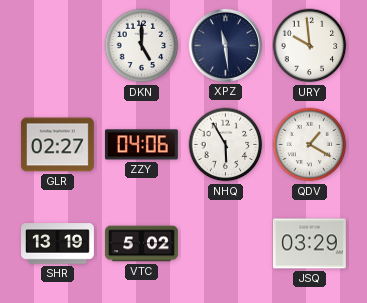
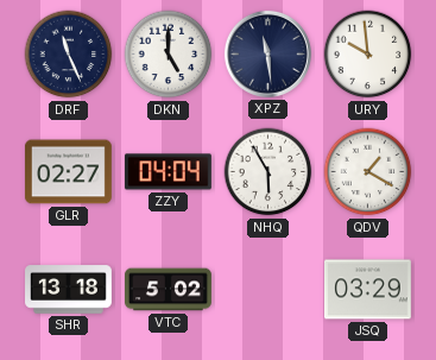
DRF: none -> 11:26 (69, 55)
ZZY: 04:06 -> 04:04 (168, 172)
SHR: 13:19 -> 13:18 (69, 290)
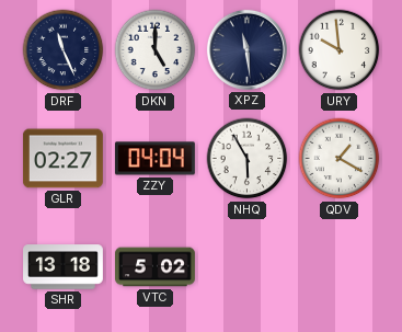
JSQ: 03:29 -> none (367, 290)
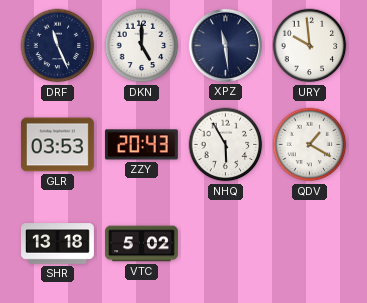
GLR: 02:27 -> 03:53 (57, 145)
ZZY: 04:04 -> 20:43 (141, 145)
